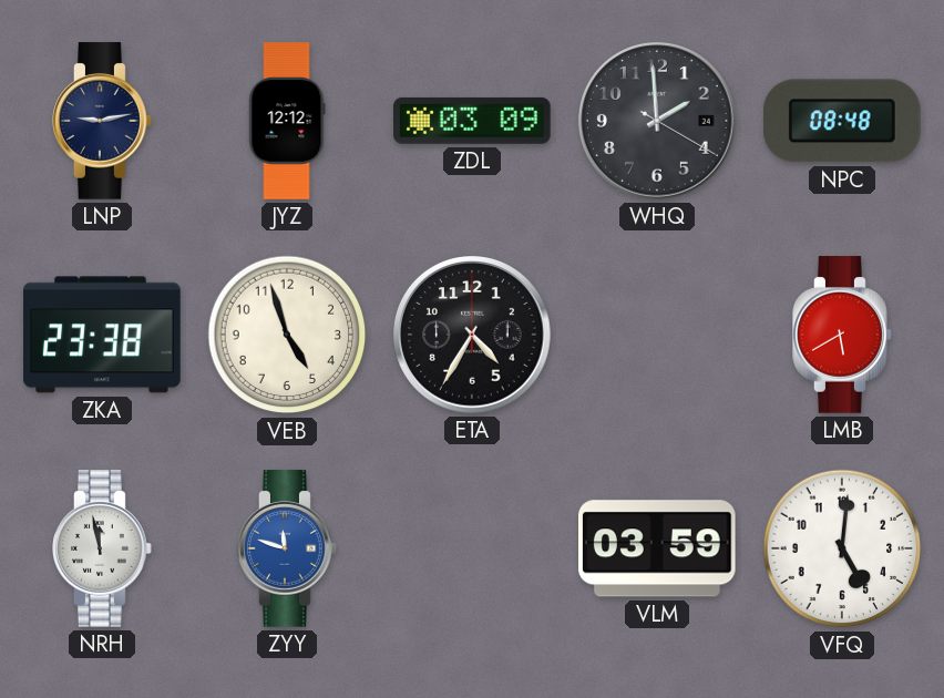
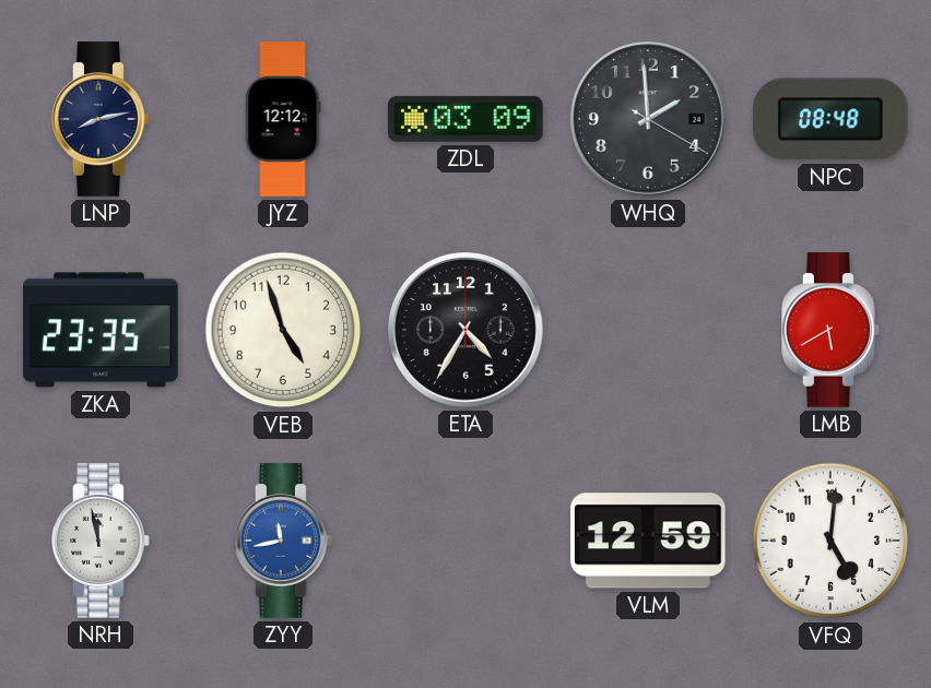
LNP: 9:13 -> 8:13 (101, 119)
ZKA: 23:38 -> 23:35 (101, 330)
ZYY: 11:48 -> 11:43 (283, 541)
VLM: 03:59 -> 12:59 (649, 541)
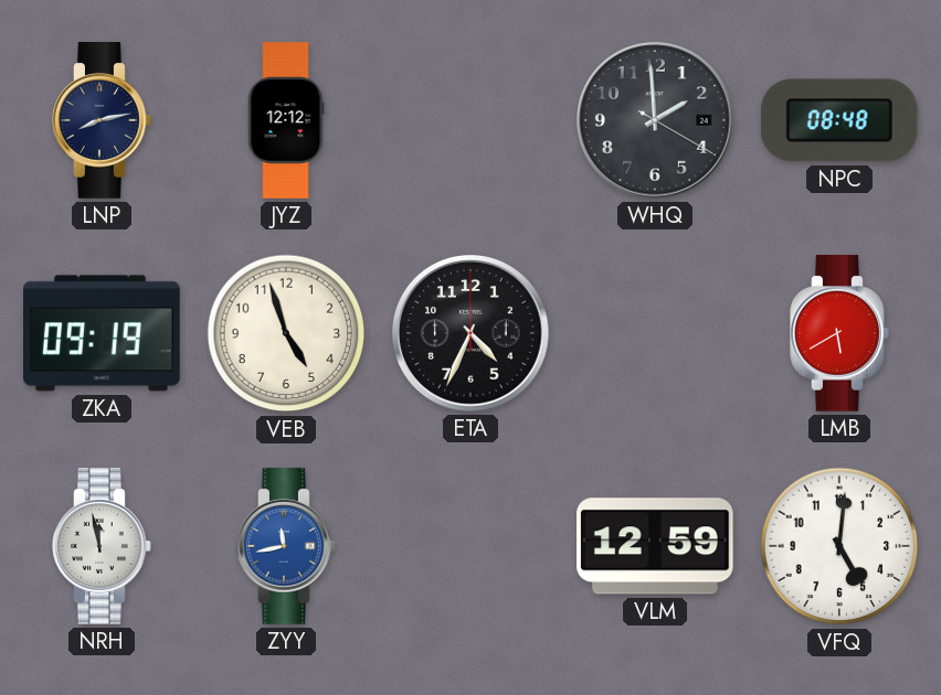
ZDL: 03:09 -> none (465, 119)
ZKA: 23:35 -> 09:19 (102, 333)
ETA: 4:35 -> 4:34 (470, 333)
